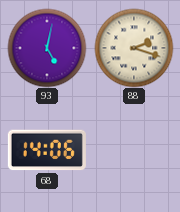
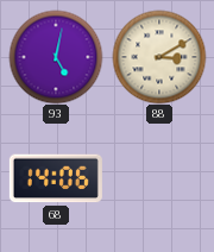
88: 2:18 -> 3:10 (159, 57)
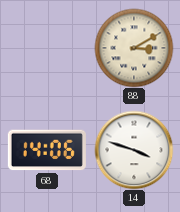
93: 5:02 -> none (56, 57)
14: none -> 3:48 (134, 150)
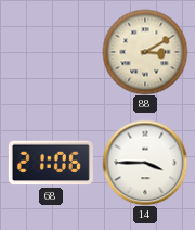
68: 14:06 -> 21:06 (51, 163)
14: 3:48 -> 3:45 (145, 163)
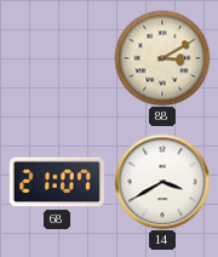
68: 21:06 -> 21:07 (57, 182)
14: 3:45 -> 3:40 (162, 182)
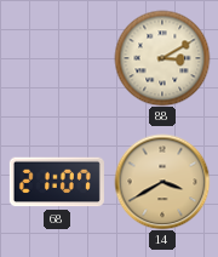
14 dial: white -> champagne (162, 182)
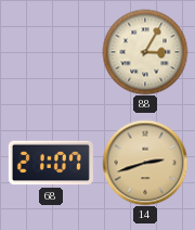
88: 3:10 -> 3:05 (145, 52)
14: 3:40 -> 2:42 (145, 163)
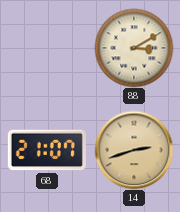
88: 3:05 -> 3:10 (134, 48)
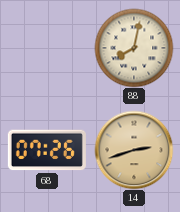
88: 3:10 -> 8:02 (134, 48)
68: 21:07 -> 07:26 (47, 150)
